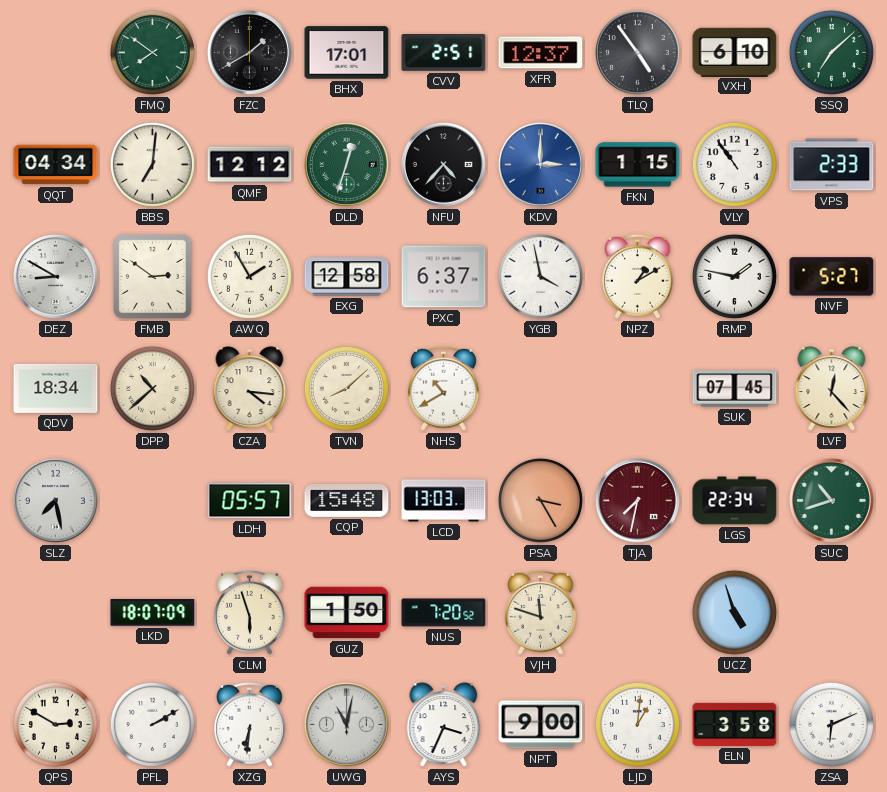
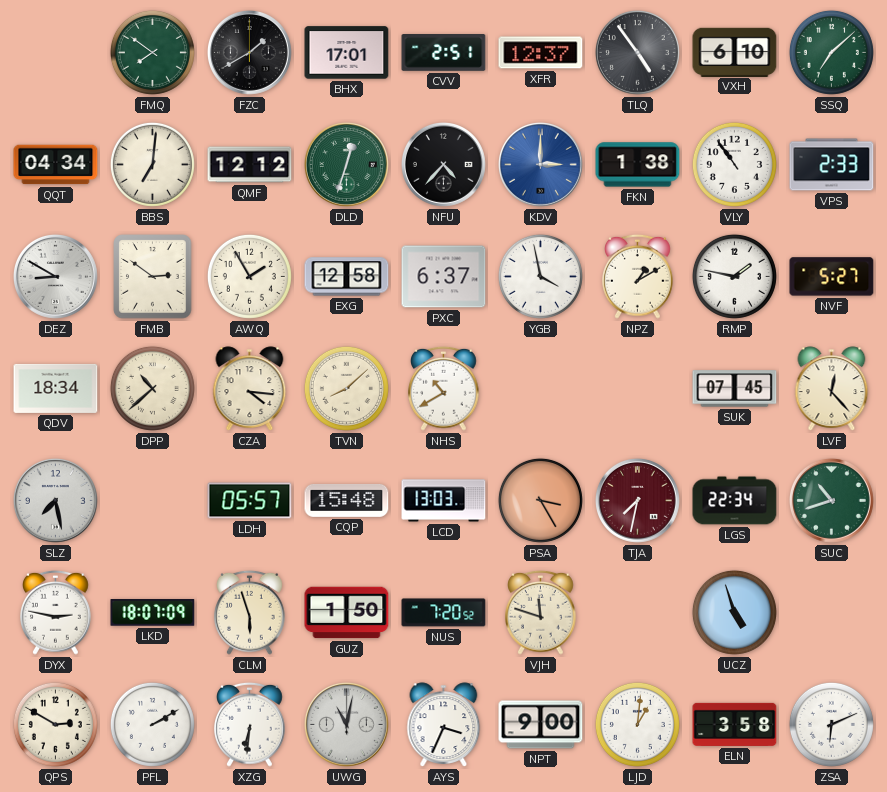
FKN: 1:15 -> 1:38 (638, 165)
DYX: none -> 2:47 (56, 612)
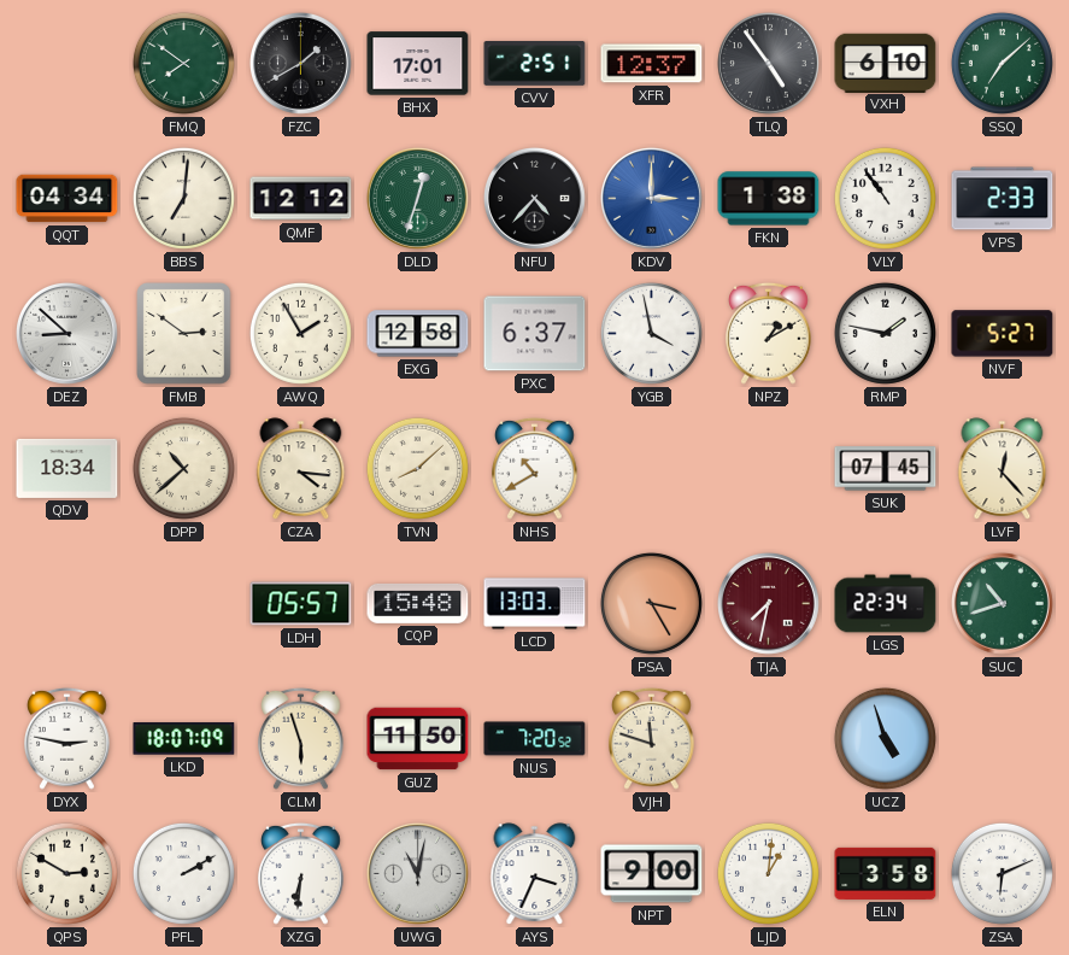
DEZ: 8:50 -> 8:52 (66, 333)
SLZ: 7:28 -> none (55, 500)
GUZ: 1:50 -> 11:50 (418, 739)
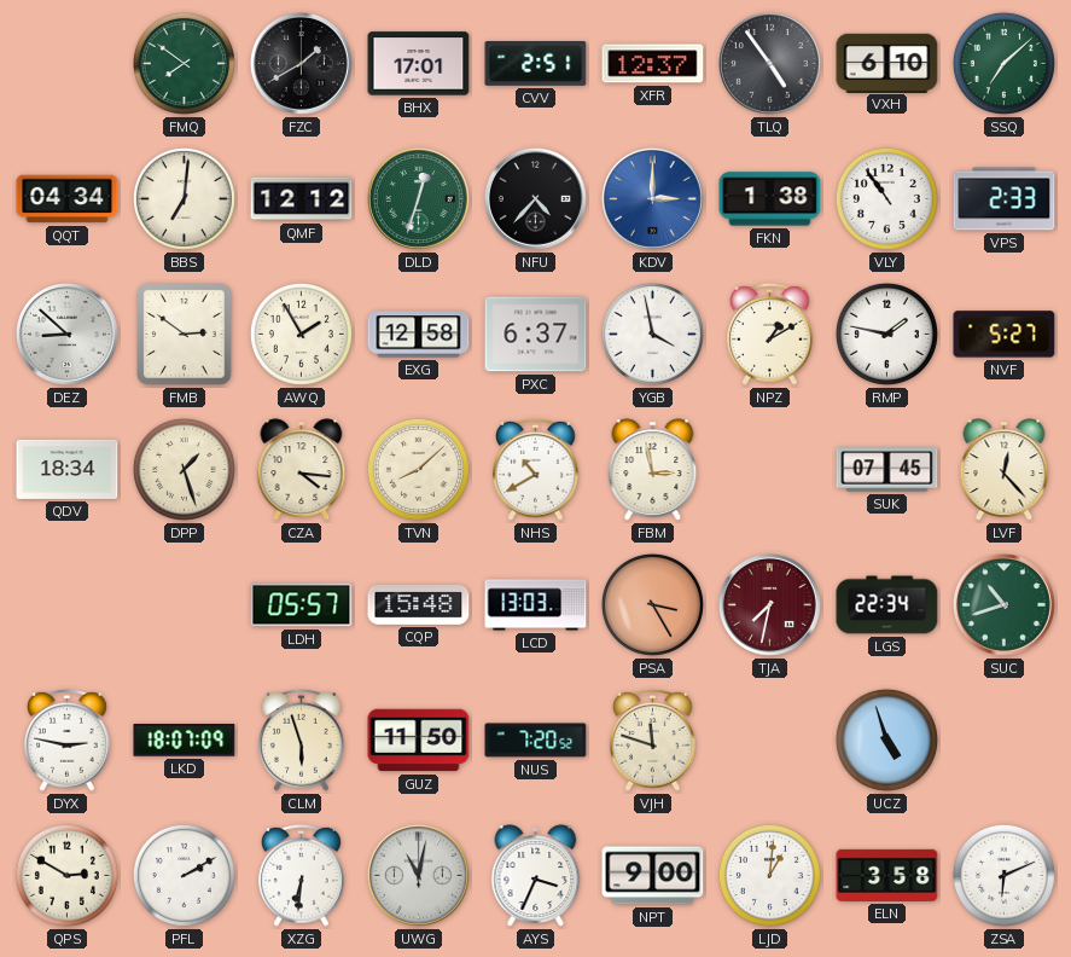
DPP: 10:38 -> 1:27 (184, 469)
FBM: none -> 2:58 (653, 470)
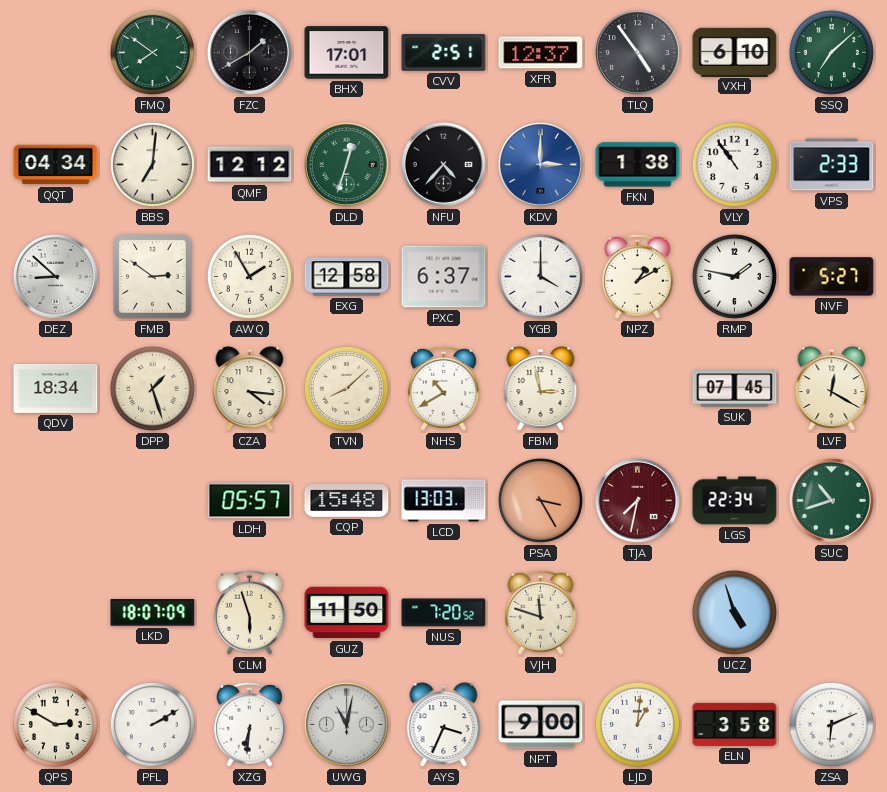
YGB: 3:58 -> 4:00 (540, 276)
LVF: 12:23 -> 12:20 (832, 389)
DYX: 2:47 -> none (68, 739)
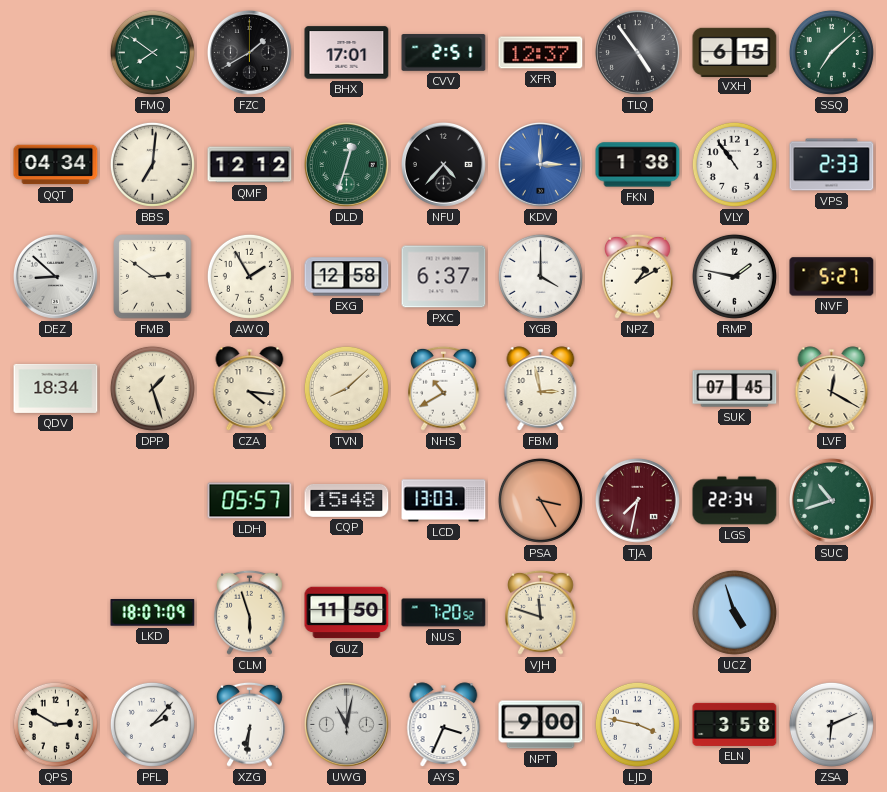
VXH: 6:10 -> 6:15 (735, 52)
PFL: 2:10 -> 2:07 (152, 724)
LJD: 1:01 -> 3:47 (637, 724)
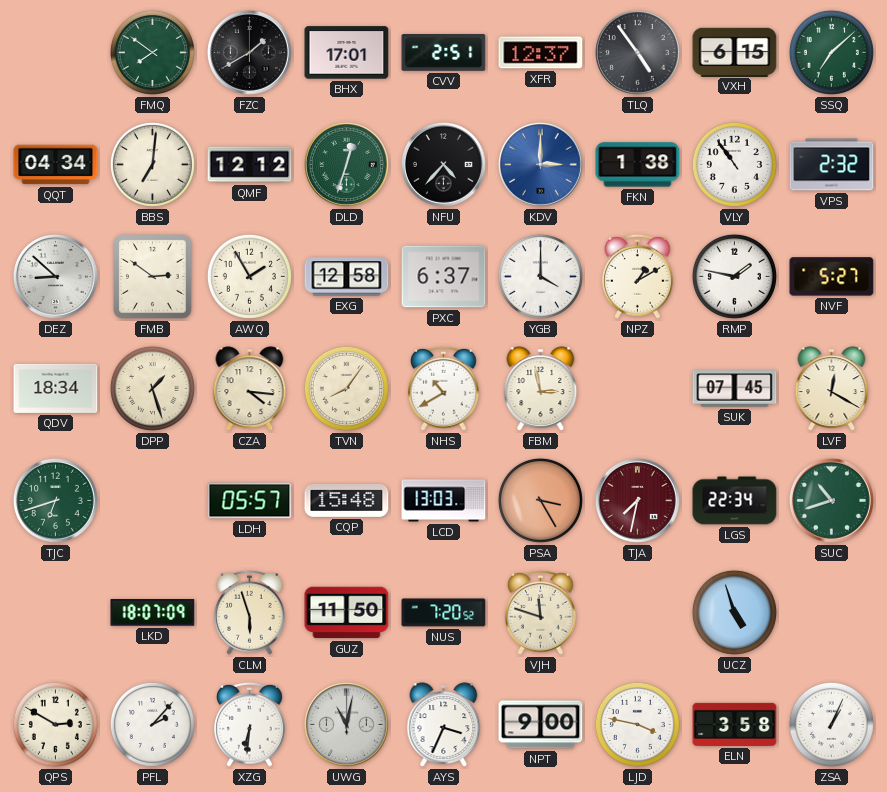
VPS: 2:33 -> 2:32 (832, 165)
TVN: 8:08 -> 8:06 (346, 388)
TJC: none -> 6:42 (55, 500)
ZSA: 6:11 -> 1:04 (831, 724)
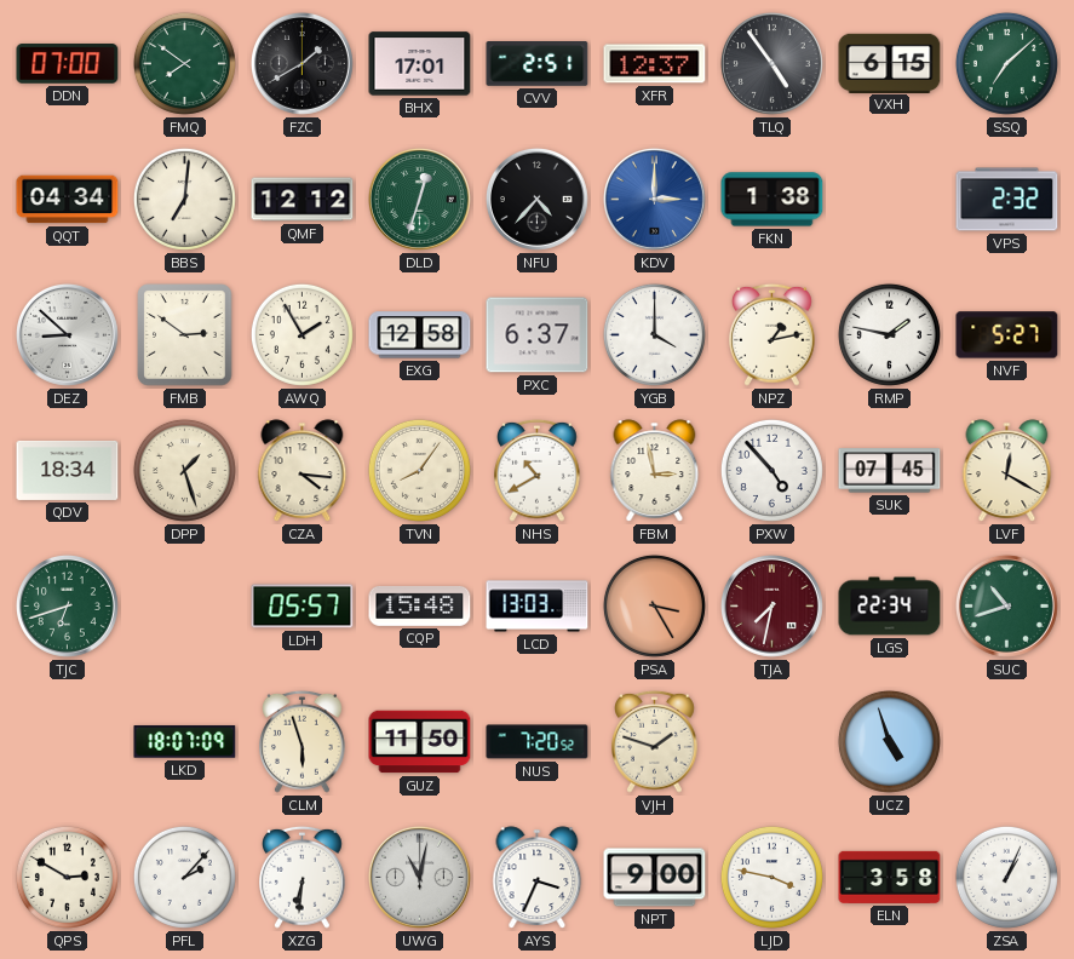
DDN: none -> 07:00 (68, 64)
VLY: 10:54 -> none (734, 164)
NPZ: 1:10 -> 1:13 (773, 334)
PXW: none -> 4:53 (771, 470)
VJH: 11:48 -> 1:48 (655, 741)
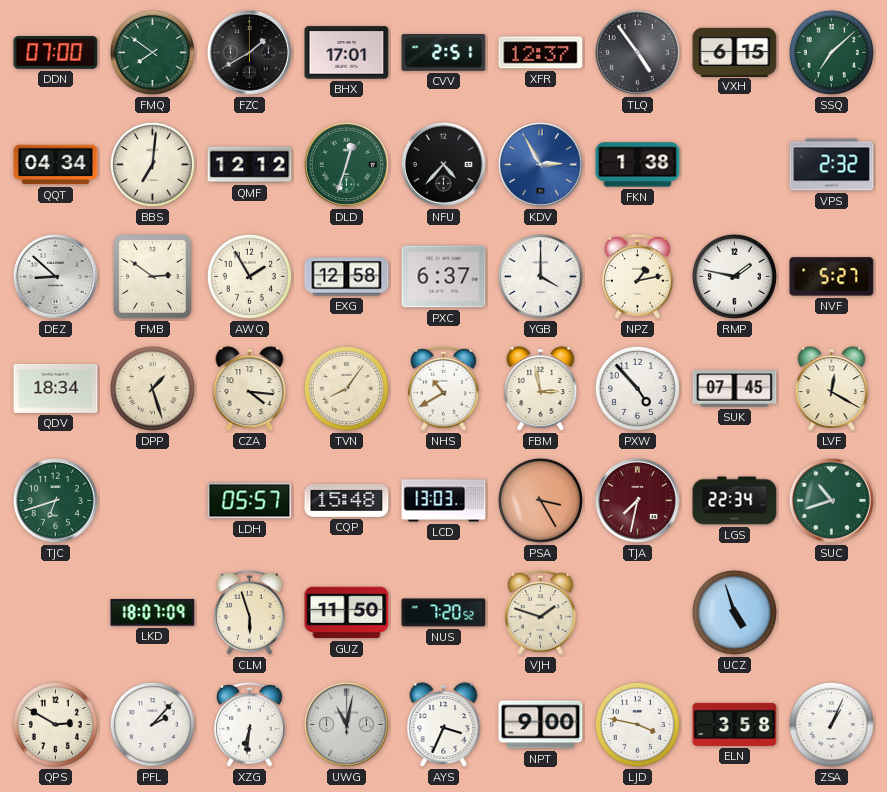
KDV: 3:00 -> 2:55 (540, 164)
